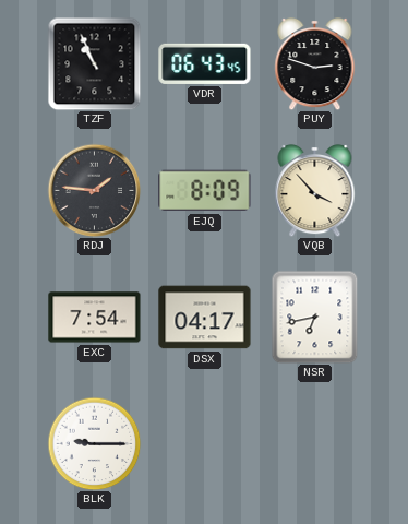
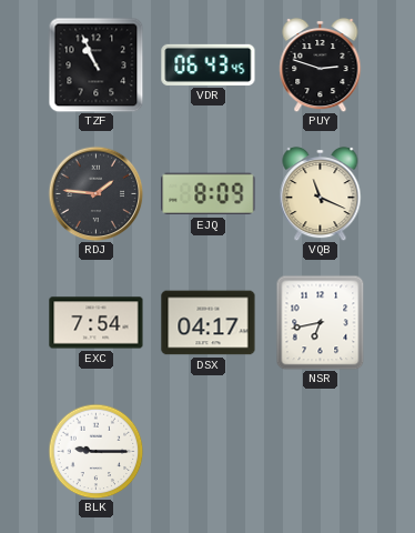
VQB: 3:53 -> 11:19 (321, 193)
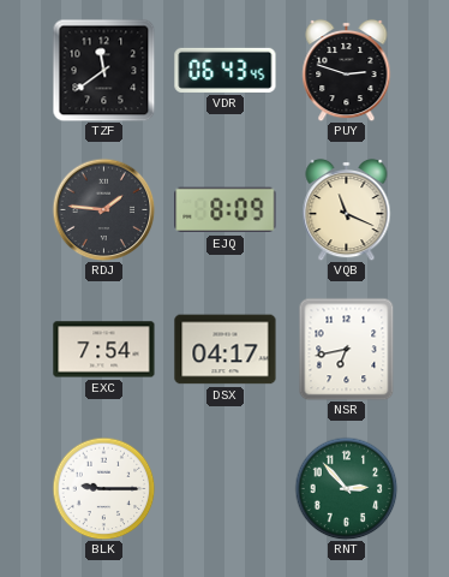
TZF: 10:56 -> 11:39 (103, 70)
RNT: none -> 2:53 (346, 488)
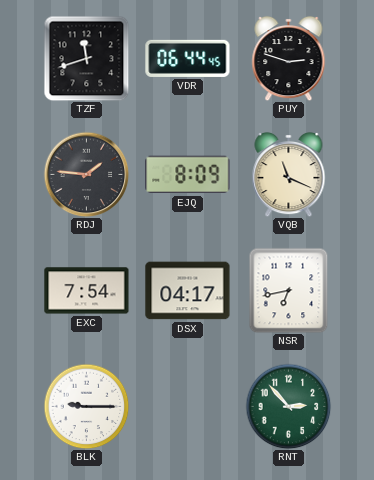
TZF: 11:39 -> 11:42 (86, 58)
VDR: 06:43 -> 06:44 (188, 58)
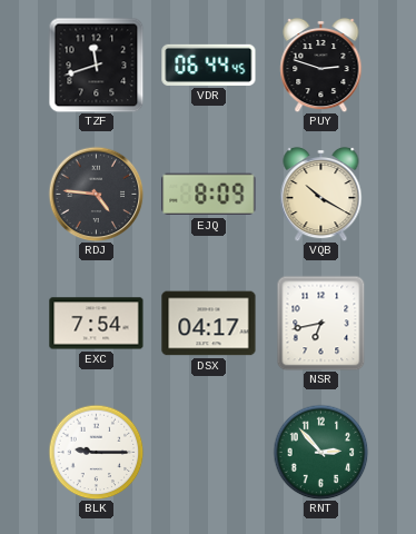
RDJ: 1:46 -> 4:46 (96, 194)
VQB: 11:19 -> 10:20 (321, 194)
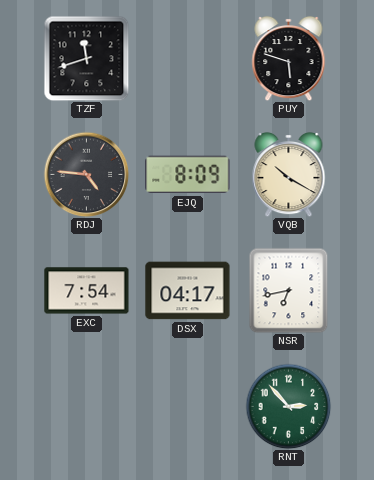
VDR: 06:44 -> none (209, 65)
PUY: 2:48 -> 5:48 (289, 58)
BLK: 9:15 -> none (96, 452)
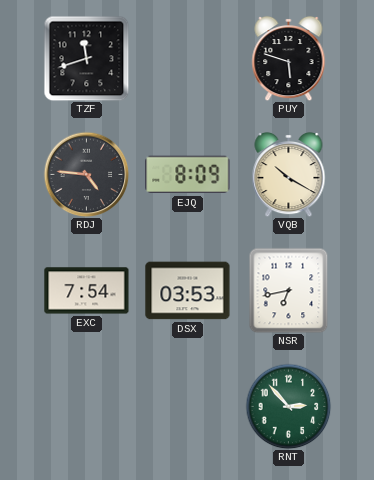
DSX: 04:17 -> 03:53 (188, 291)
